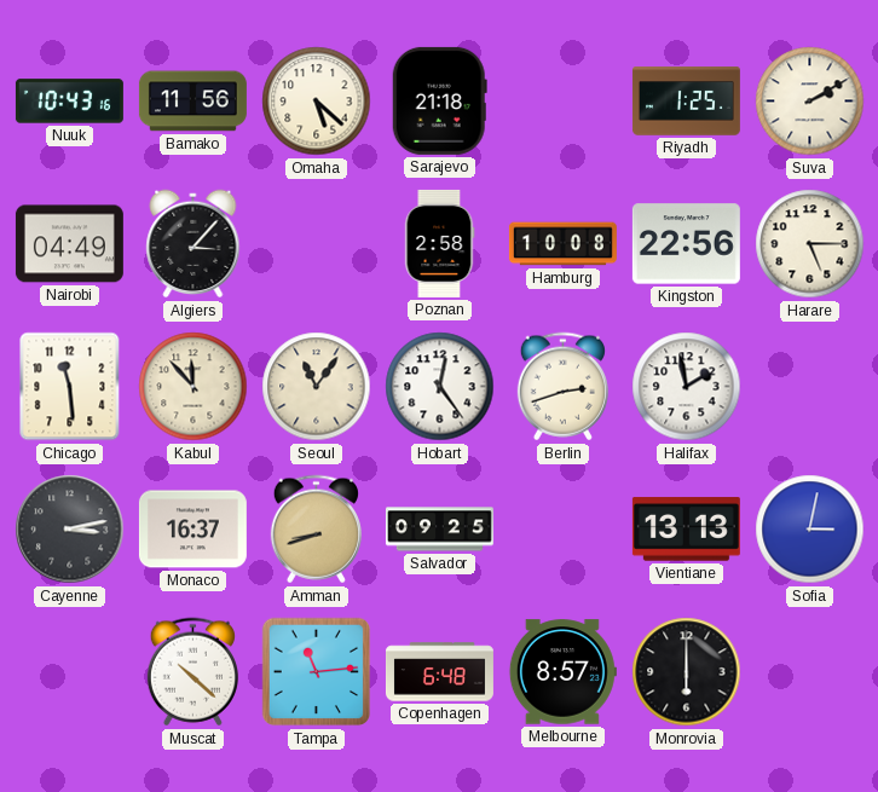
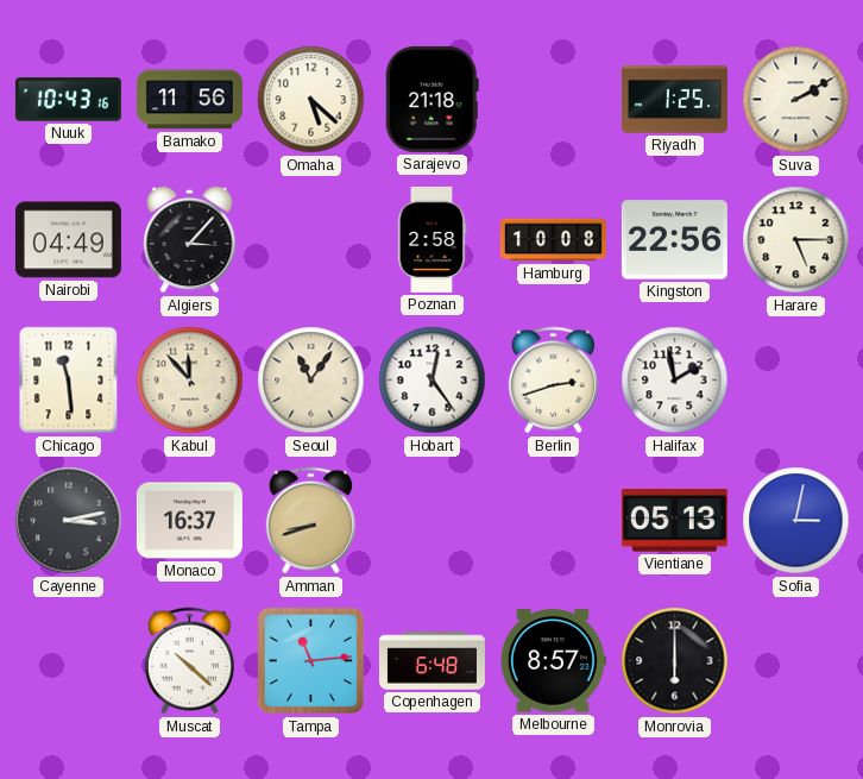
Salvador: 09:25 -> none (439, 530)
Vientiane: 13:13 -> 05:13 (674, 521)
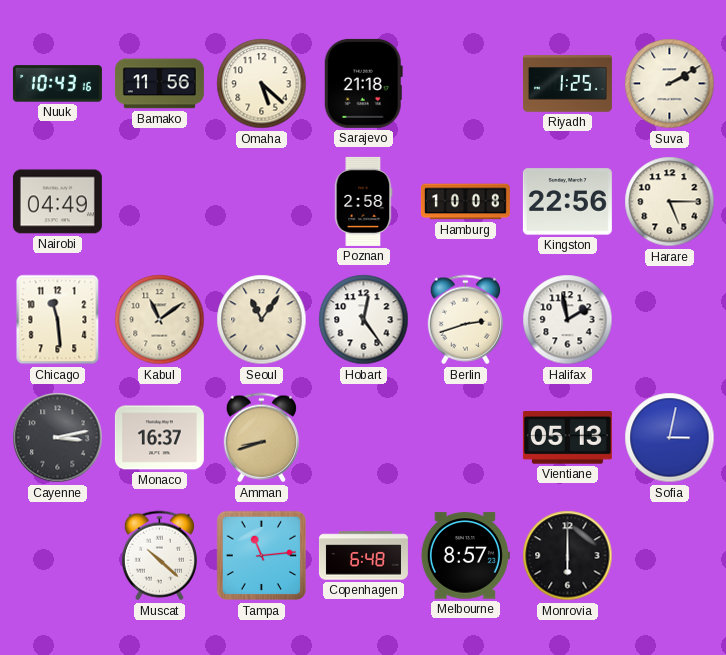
Algiers: 3:07 -> none (190, 240)
Kabul: 11:53 -> 11:09 (160, 320)
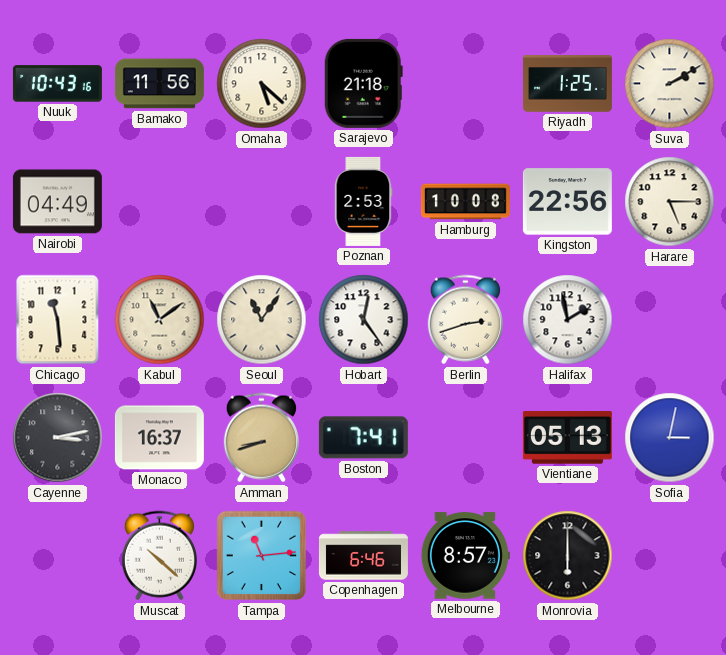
Poznan: 2:58 -> 2:53 (363, 201)
Boston: none -> 7:41 (363, 438)
Copenhagen: 6:48 -> 6:46 (363, 556)
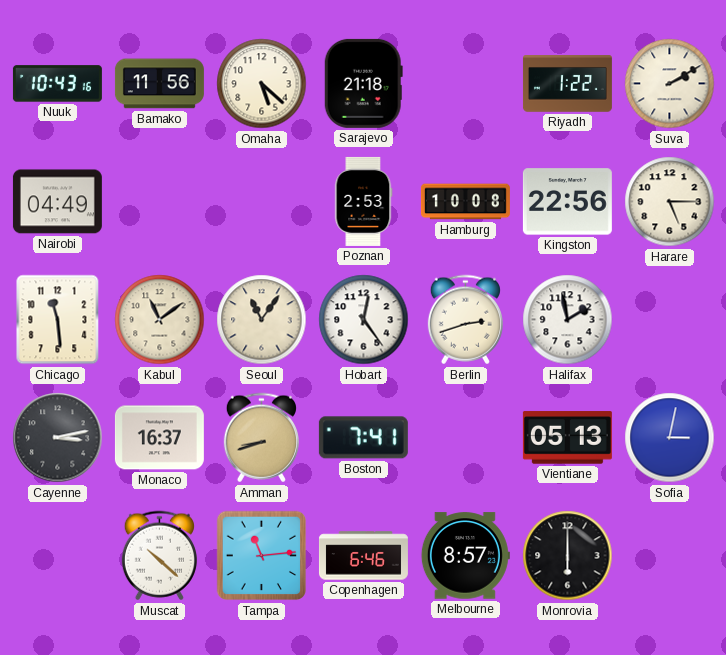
Riyadh: 1:25 -> 1:22 (567, 84)
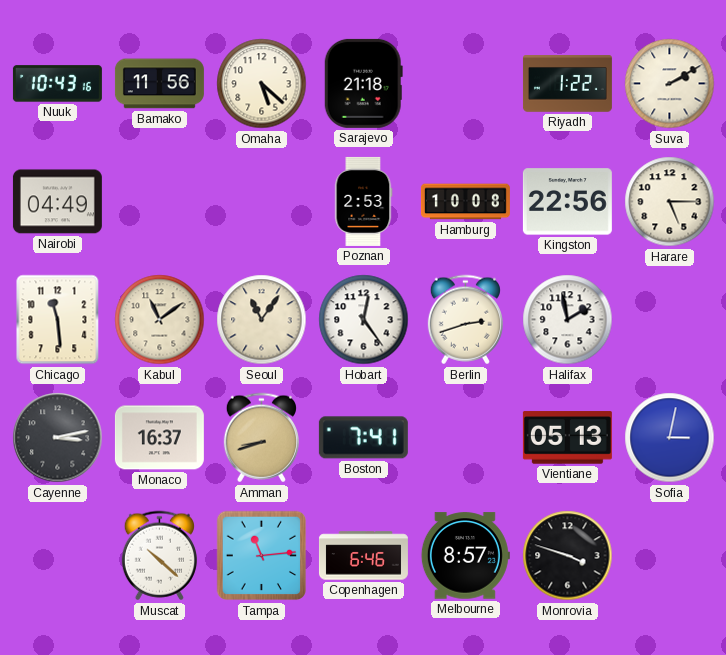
Monrovia: 6:00 -> 3:48 (568, 556)
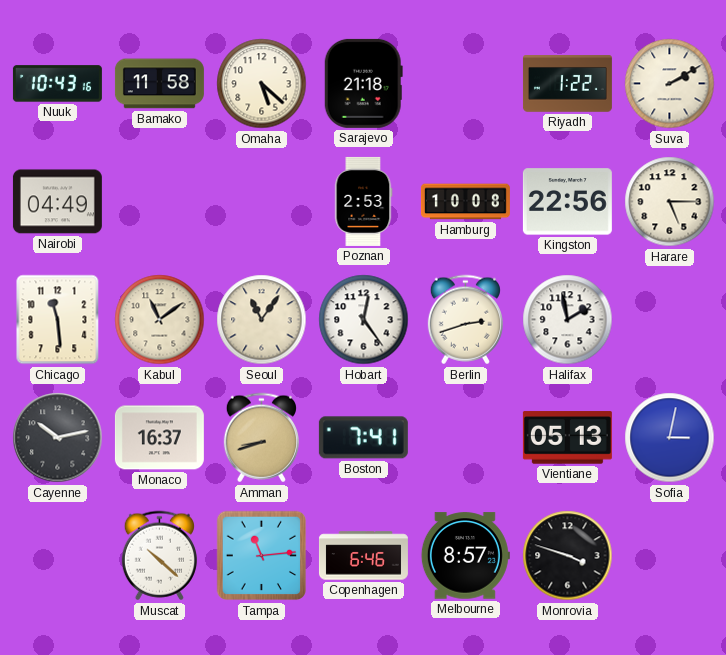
Bamako: 11:56 -> 11:58 (159, 84)
Cayenne: 3:13 -> 10:13 (58, 438)
